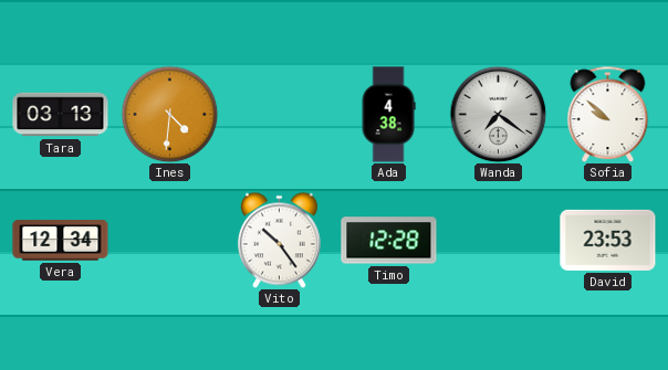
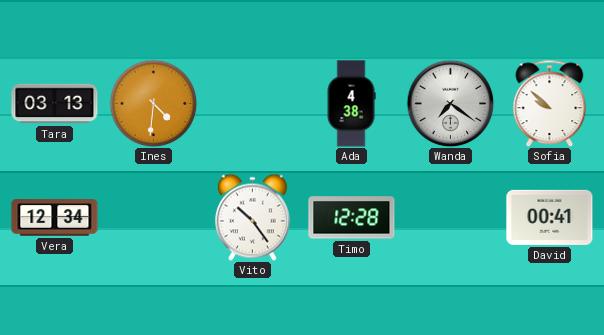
David: 23:53 -> 00:41 (550, 217)
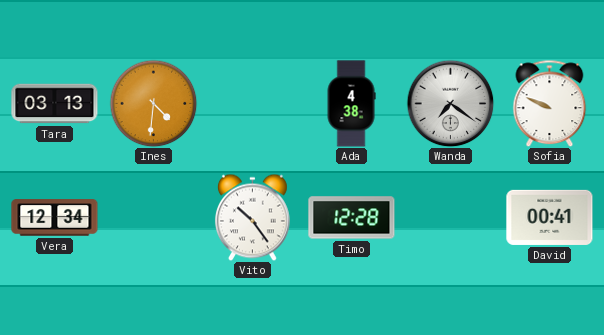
Sofia: 9:52 -> 9:49 (550, 103)
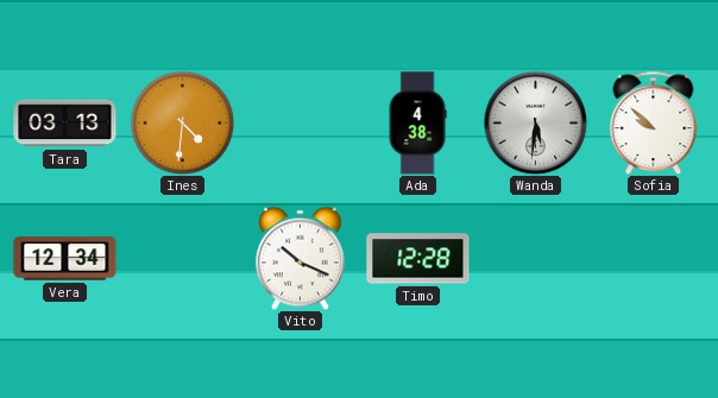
Wanda: 7:21 -> 5:31 (535, 122)
Sofia: 9:49 -> 9:52 (654, 122)
Vito: 10:24 -> 10:19 (300, 258)
David: 00:41 -> none (550, 217)
